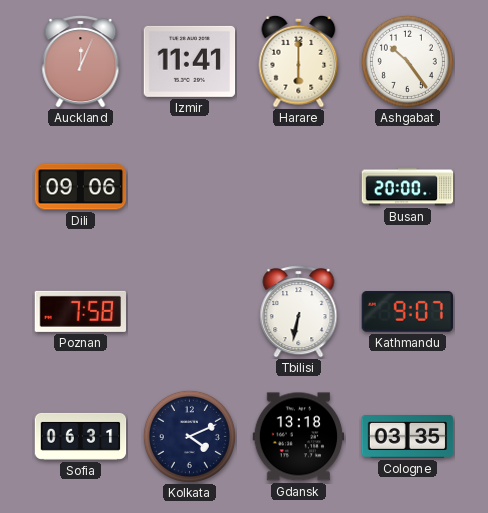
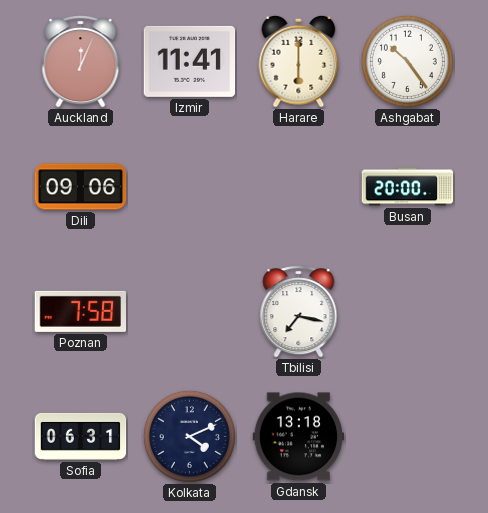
Tbilisi: 6:32 -> 7:17 (299, 312)
Kathmandu: 9:07 -> none (407, 312)
Cologne: 03:35 -> none (408, 437)
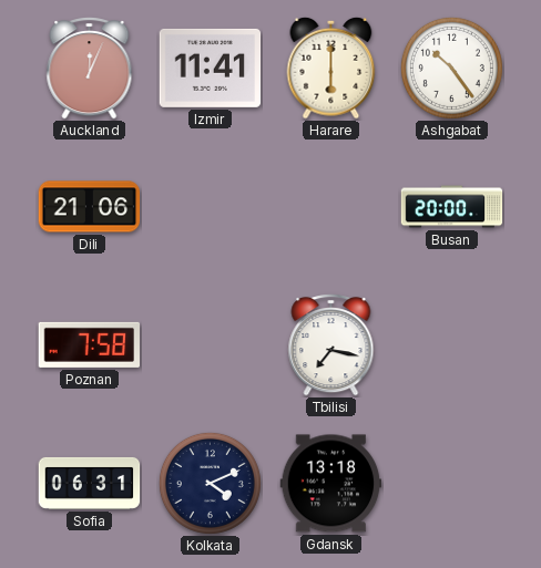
Dili: 09:06 -> 21:06 (90, 207)
